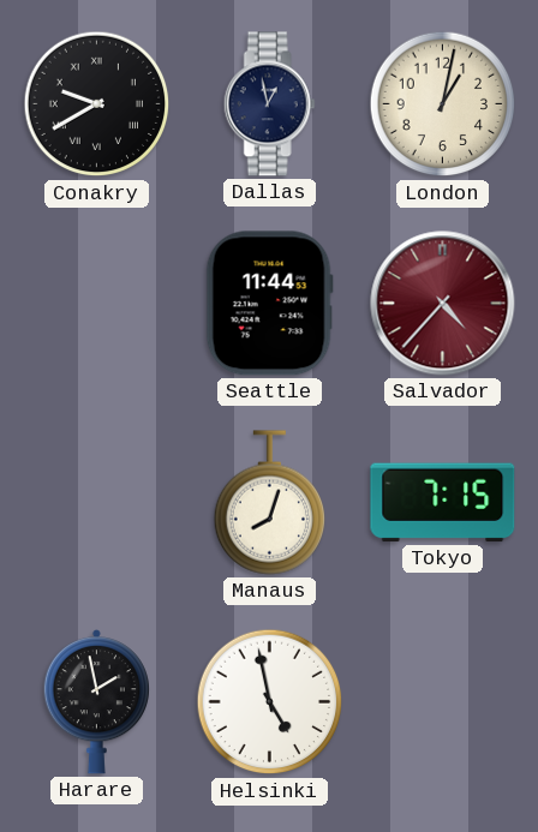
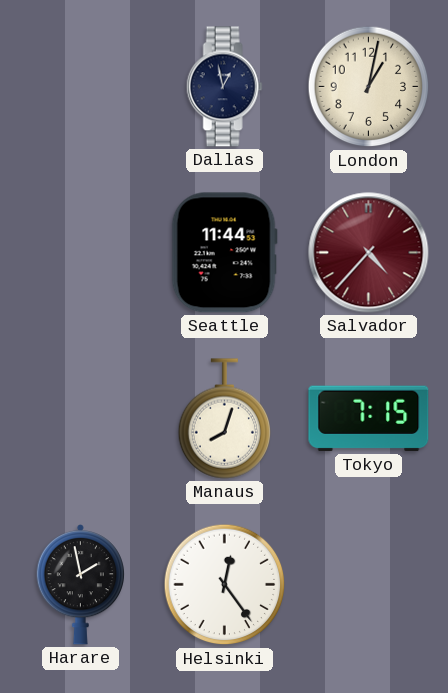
Conakry: 9:40 -> none (97, 104)
Helsinki: 4:58 -> 12:24 (225, 585)
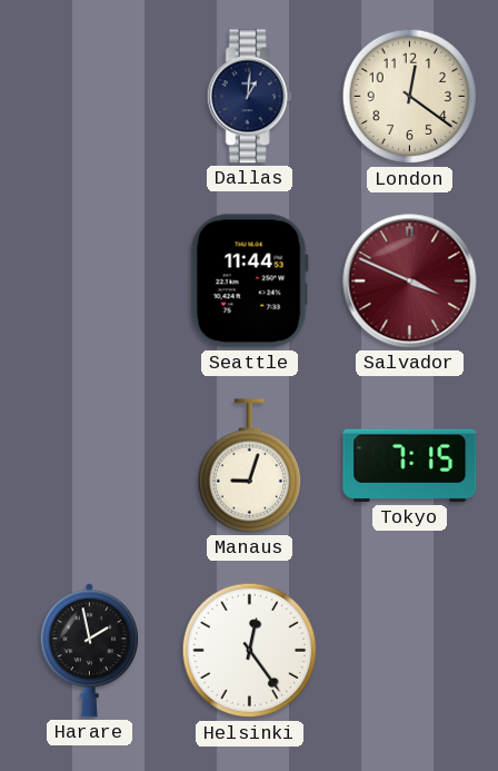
Dallas: 12:58 -> 1:01 (249, 97)
London: 1:02 -> 12:21 (410, 97)
Salvador: 4:37 -> 3:49 (410, 281)
Manaus: 8:03 -> 9:03 (249, 466)
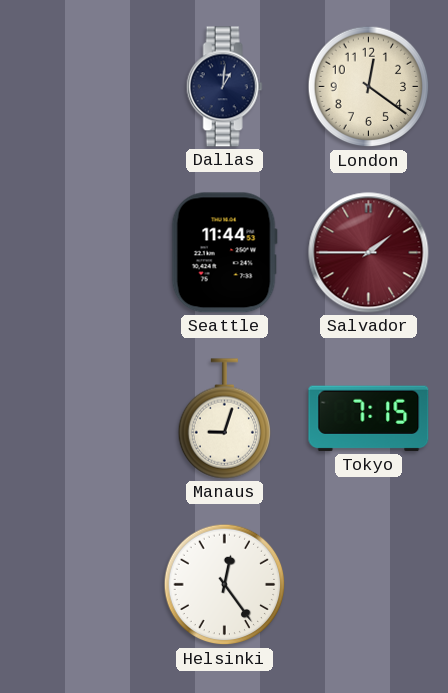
Salvador: 3:49 -> 1:45 (369, 253)
Harare: 1:58 -> none (89, 651)
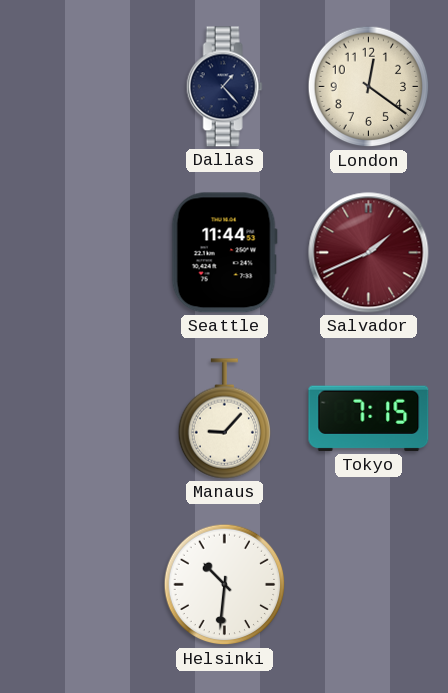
Dallas: 1:01 -> 1:23 (224, 87)
Salvador: 1:45 -> 1:41 (369, 253)
Manaus: 9:03 -> 9:07 (224, 419)
Helsinki: 12:24 -> 10:31 (225, 585)
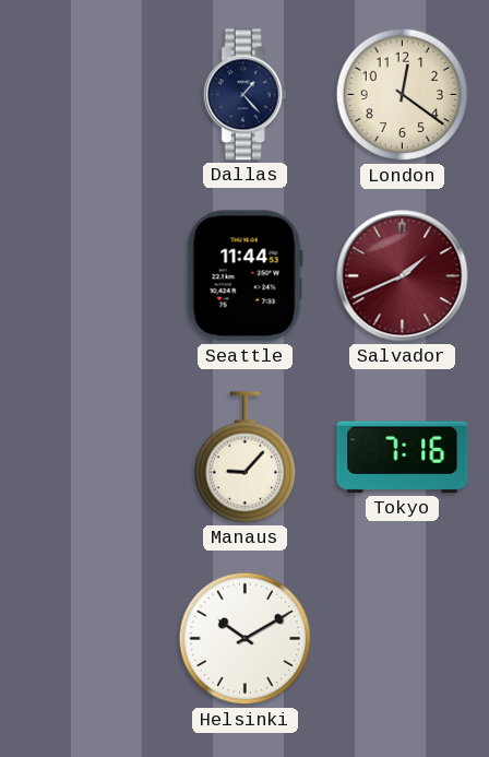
Tokyo: 7:15 -> 7:16 (403, 458)
Helsinki: 10:31 -> 10:10 (246, 639)
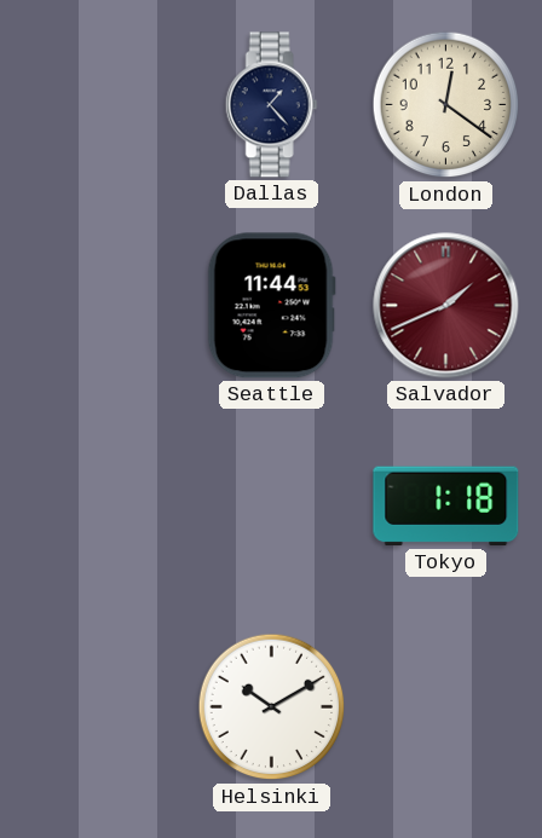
Manaus: 9:07 -> none (244, 458)
Tokyo: 7:16 -> 1:18 (446, 507)
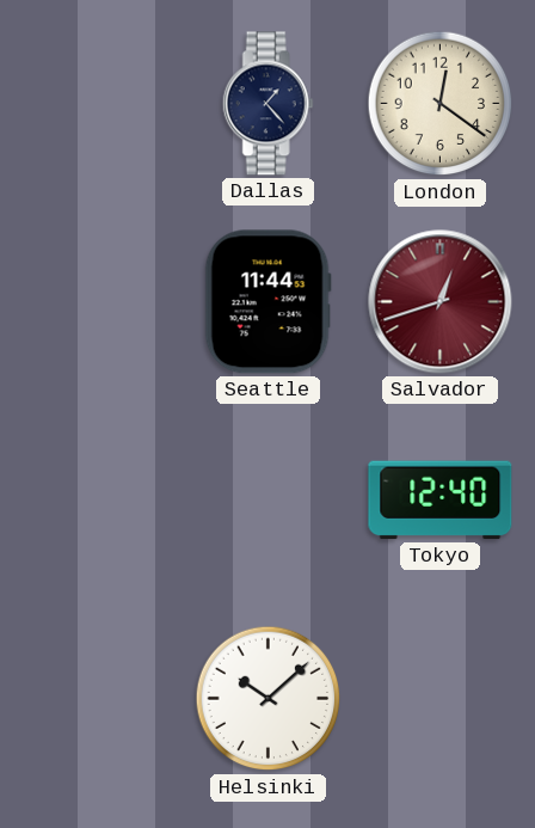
Salvador: 1:41 -> 12:42 (441, 302)
Tokyo: 1:18 -> 12:40 (441, 501)
Helsinki: 10:10 -> 10:08 (269, 699)
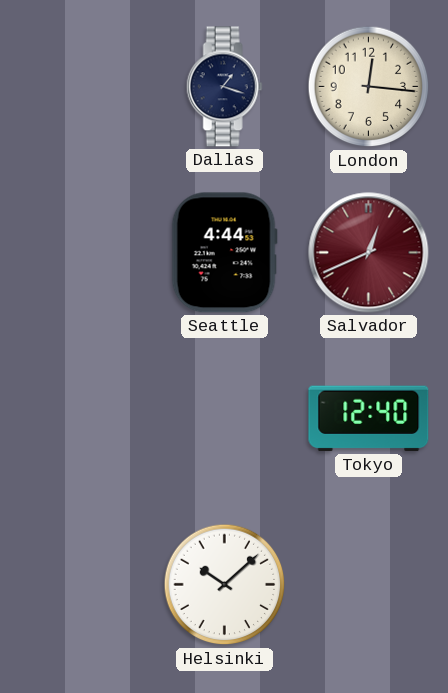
Dallas: 1:23 -> 1:18 (224, 87)
London: 12:21 -> 12:16 (369, 87)
Seattle: 11:44 -> 4:44 (224, 253)
Salvador: 12:42 -> 12:41 (369, 253)
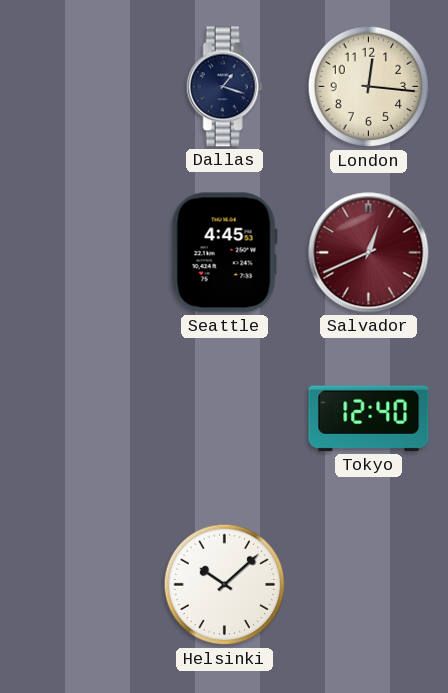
Seattle: 4:44 -> 4:45 (224, 253)
